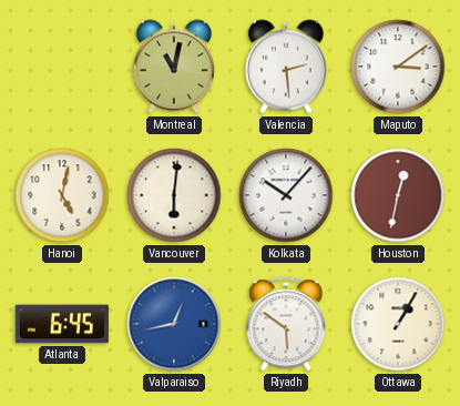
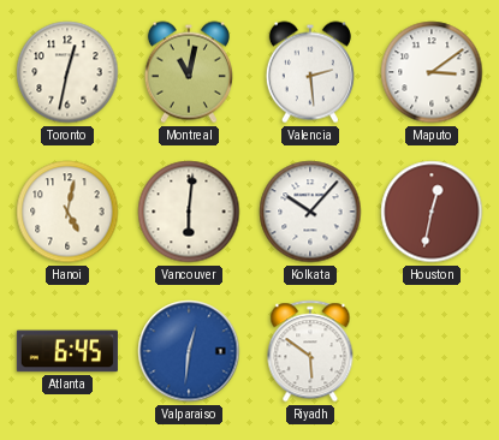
Toronto: none -> 12:32 (67, 72)
Valparaiso: 12:43 -> 12:31 (189, 351)
Ottawa: 1:05 -> none (398, 324)
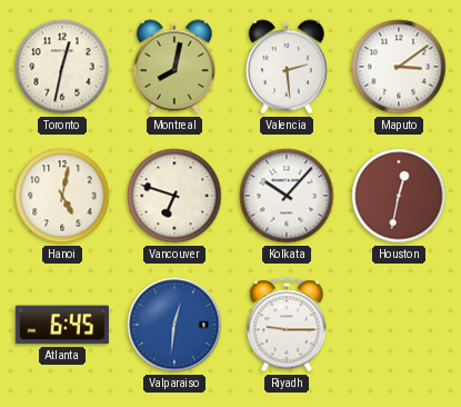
Montreal: 11:02 -> 8:02 (174, 67)
Vancouver: 6:01 -> 6:48 (174, 196)
Riyadh: 5:51 -> 9:15 (287, 325)
